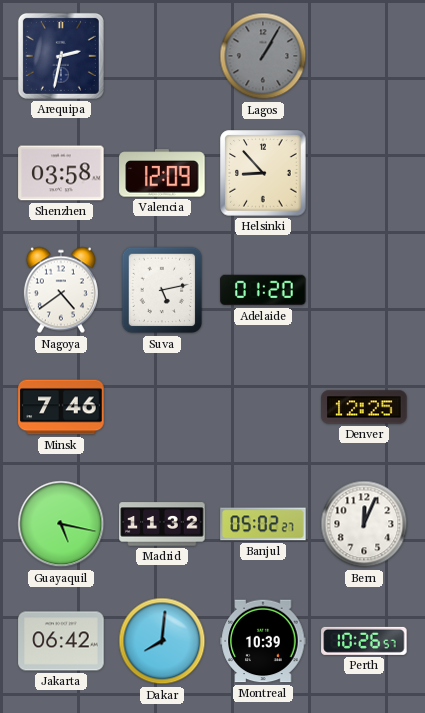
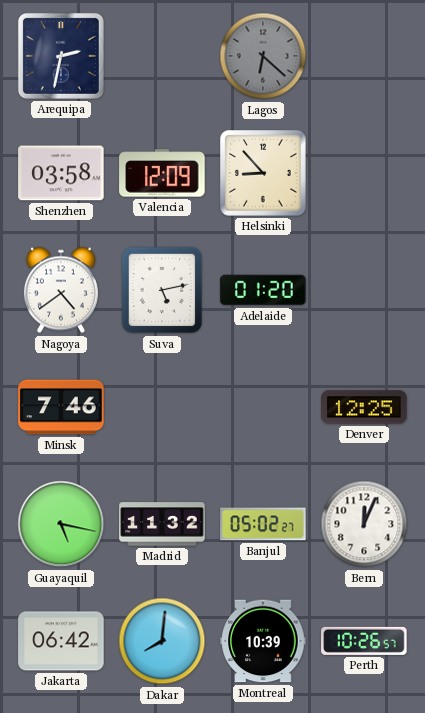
Lagos: 1:05 -> 6:22 (263, 56)
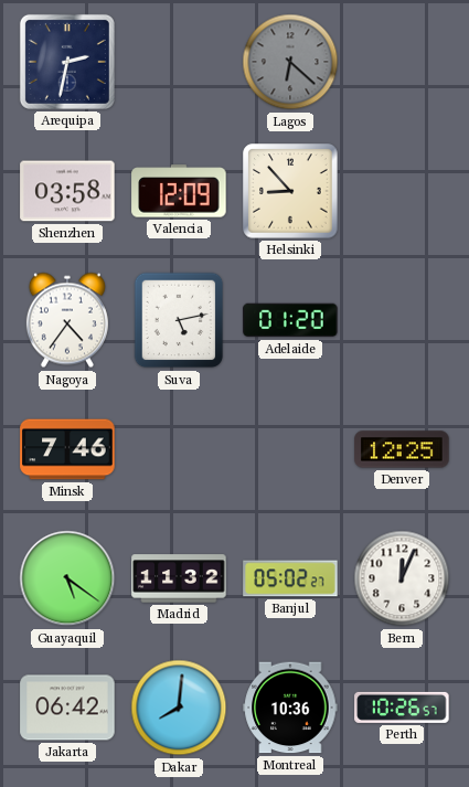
Nagoya: 4:39 -> 4:36 (67, 320)
Guayaquil: 5:17 -> 5:21 (67, 578)
Montreal: 10:39 -> 10:36 (290, 708)
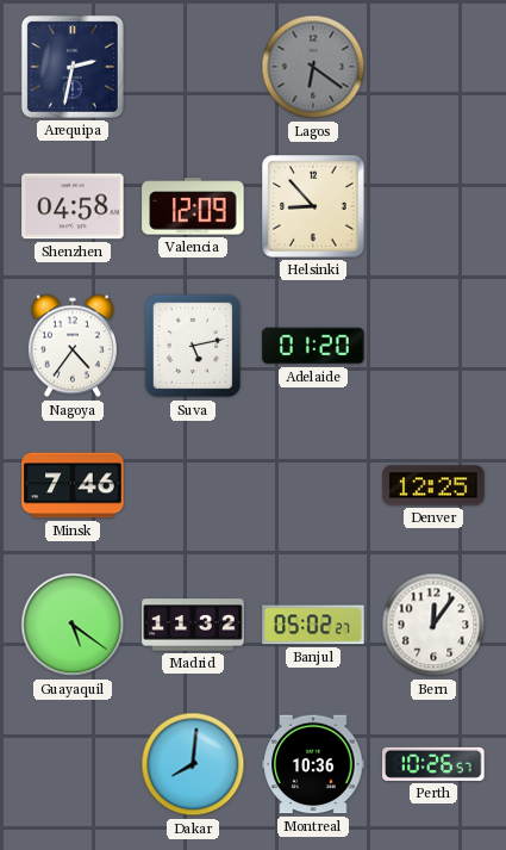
Lagos: 6:22 -> 6:21 (313, 67)
Shenzhen: 03:58 -> 04:58 (73, 206)
Bern: 12:04 -> 12:06 (433, 625)
Jakarta: 06:42 -> none (67, 708)
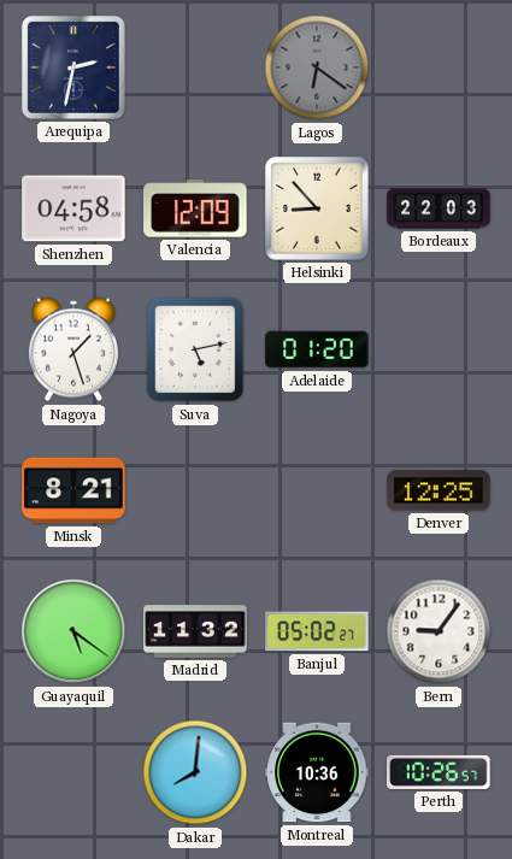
Bordeaux: none -> 22:03 (439, 208)
Nagoya: 4:36 -> 1:27 (73, 349)
Minsk: 7:46 -> 8:21 (73, 490)
Bern: 12:06 -> 9:06 (439, 631)
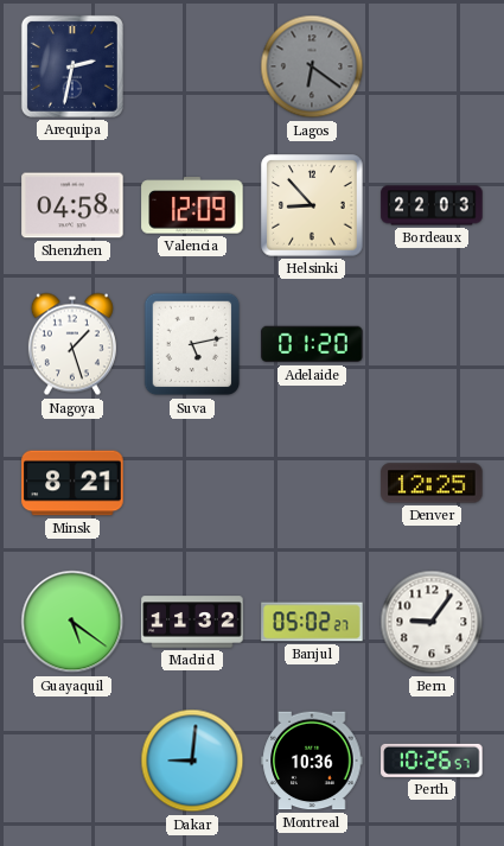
Dakar: 8:01 -> 9:01 (192, 761)
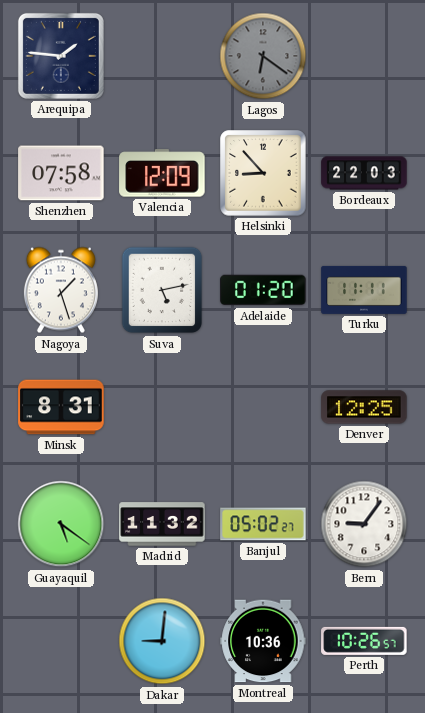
Arequipa: 2:32 -> 1:46 (61, 56)
Shenzhen: 04:58 -> 07:58 (61, 173)
Turku: none -> 11:11 (364, 290)
Minsk: 8:21 -> 8:31 (61, 407)
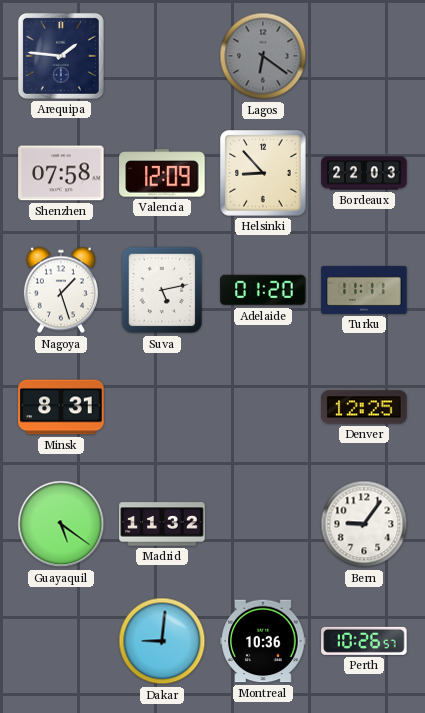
Banjul: 05:02 -> none (263, 524)
